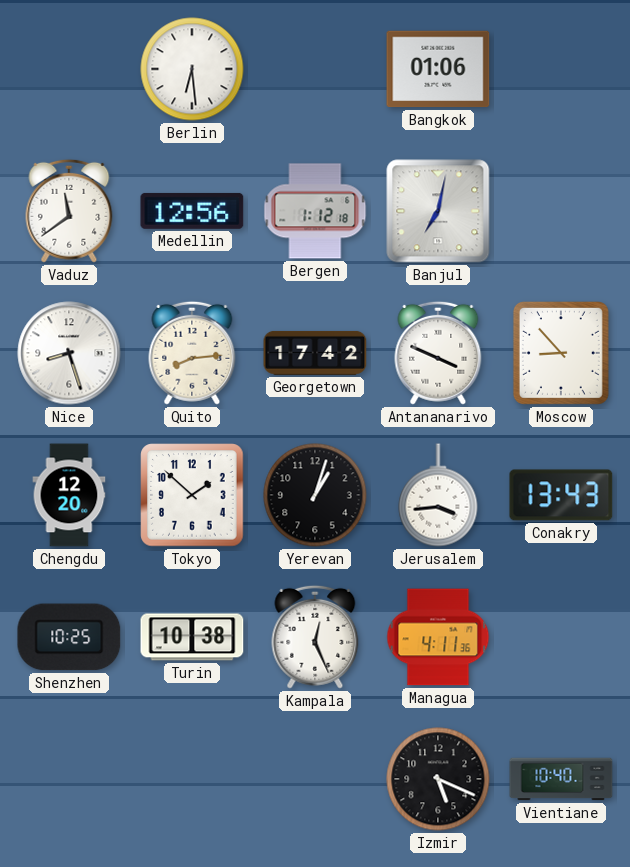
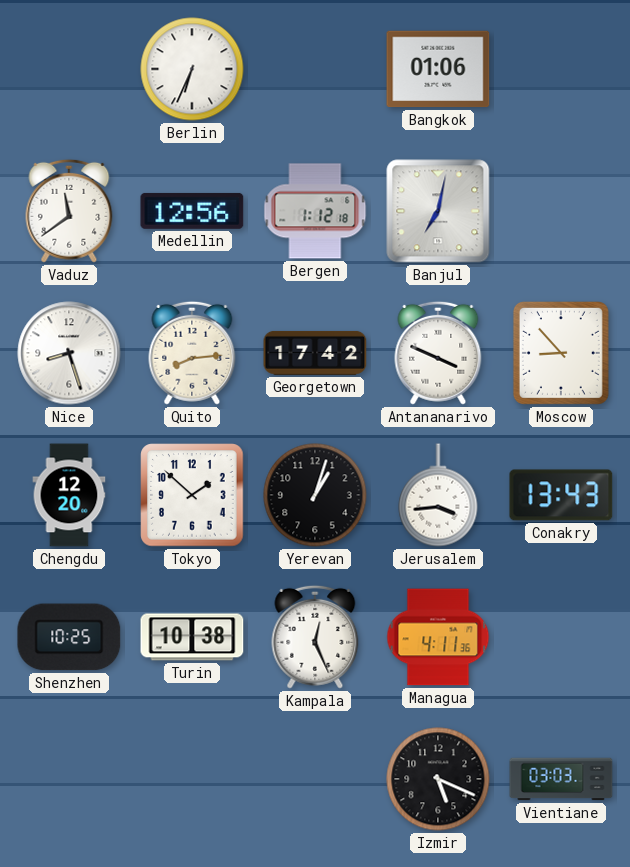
Berlin: 6:29 -> 6:34 (192, 69)
Vientiane: 10:40 -> 03:03 (561, 779)
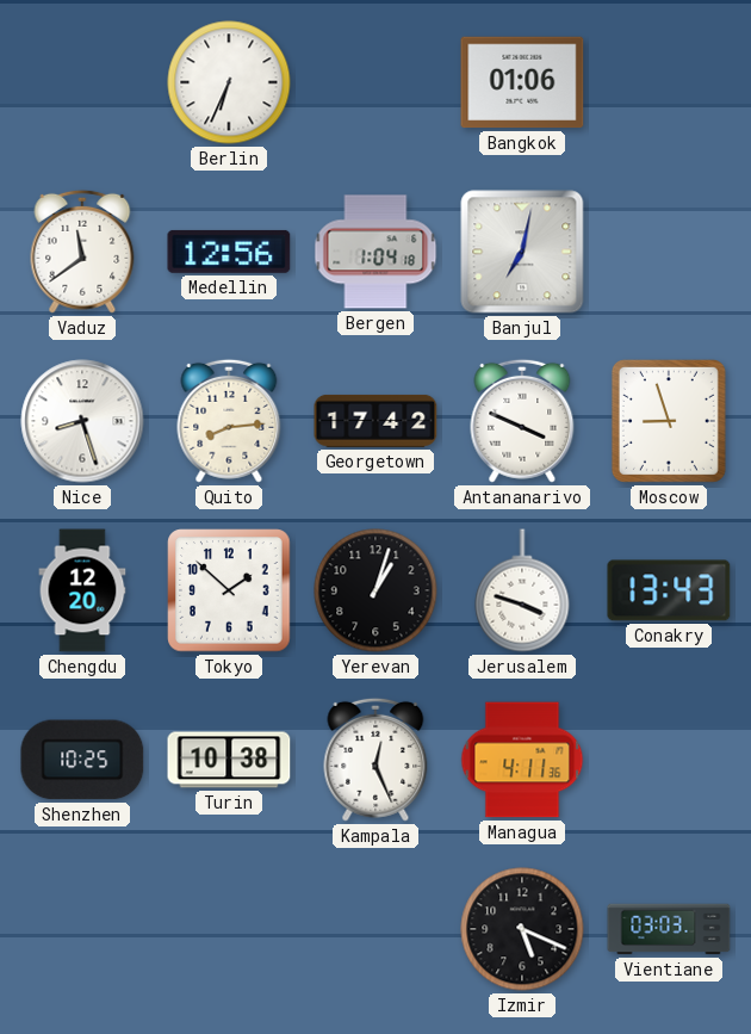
Bergen: 1:12 -> 1:04 (375, 252)
Moscow: 8:53 -> 8:57 (669, 421)
Jerusalem: 3:44 -> 3:48 (522, 590)
